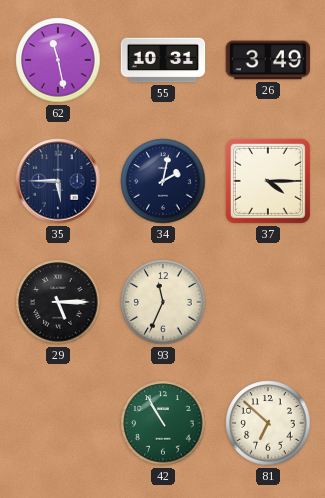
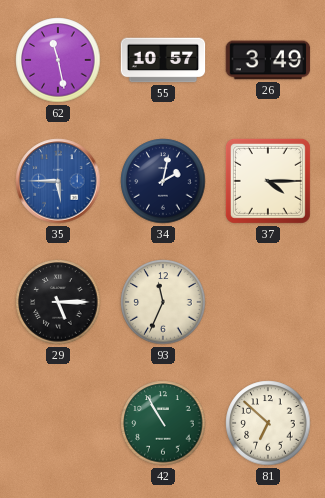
55: 10:31 -> 10:57 (163, 60)
35 dial: navy -> blue (58, 181)
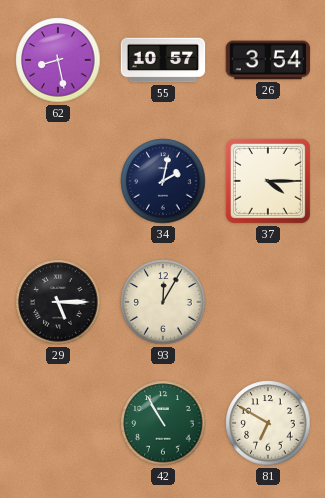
62: 11:28 -> 8:28 (58, 60)
26: 3:49 -> 3:54 (268, 60)
35: 5:45 -> none (58, 181)
93: 11:34 -> 12:05 (163, 302)
81: 6:52 -> 6:50 (268, 423)
